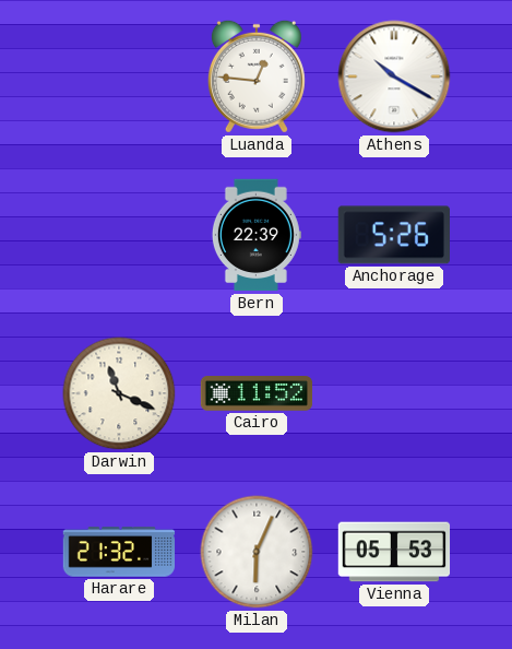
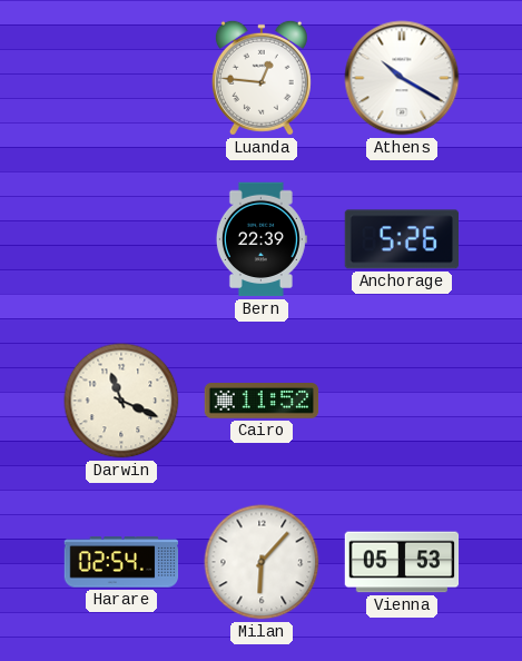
Harare: 21:32 -> 02:54 (121, 562)
Milan: 6:04 -> 6:07 (262, 562)
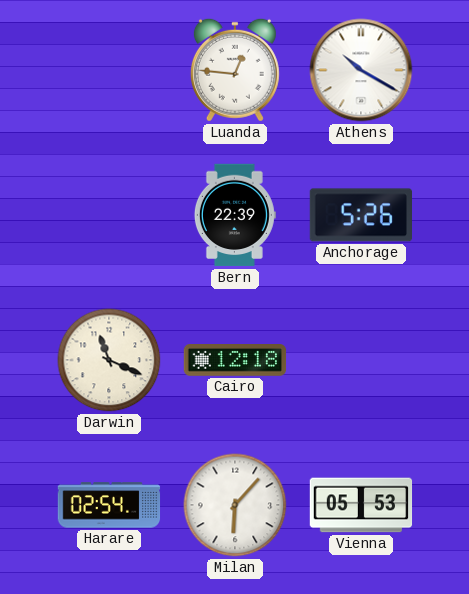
Cairo: 11:52 -> 12:18 (235, 361)
